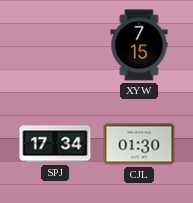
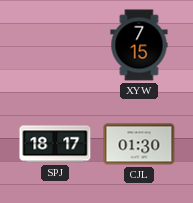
SPJ: 17:34 -> 18:17 (55, 144)
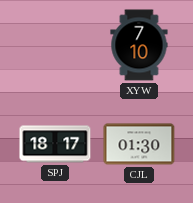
XYW: 7:15 -> 7:10 (139, 45)
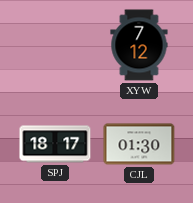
XYW: 7:10 -> 7:12 (139, 45)
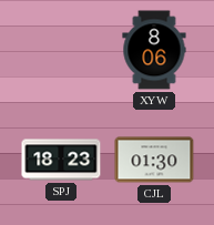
XYW: 7:12 -> 8:06 (154, 50)
SPJ: 18:17 -> 18:23 (61, 160)
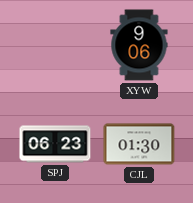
XYW: 8:06 -> 9:06 (139, 45)
SPJ: 18:23 -> 06:23 (55, 144)
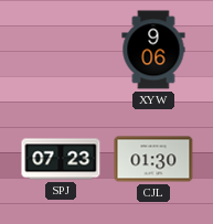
SPJ: 06:23 -> 07:23 (61, 159)
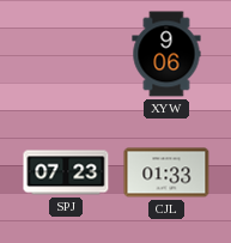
CJL: 01:30 -> 01:33 (166, 172)
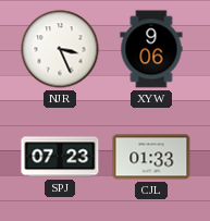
NJR: none -> 3:26 (60, 49)
